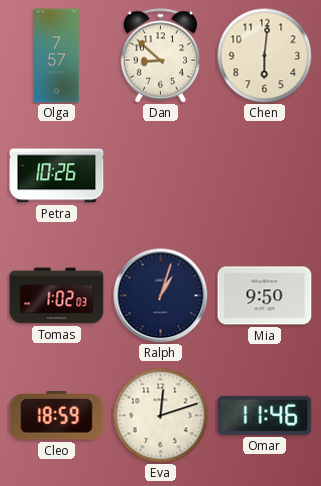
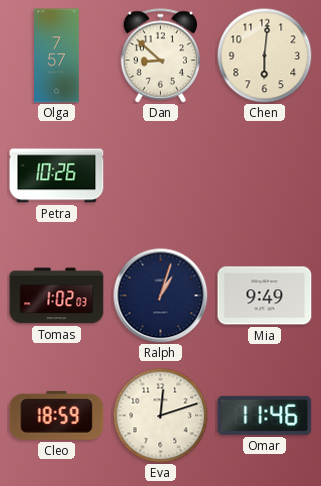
Mia: 9:50 -> 9:49 (265, 296)
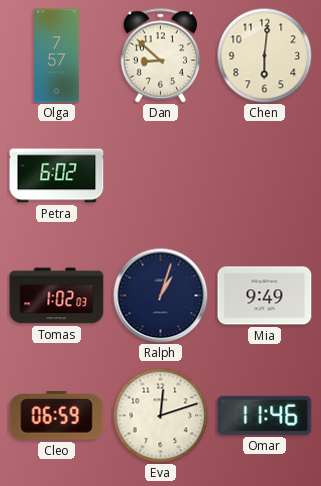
Petra: 10:26 -> 6:02 (57, 176)
Cleo: 18:59 -> 06:59 (57, 416)
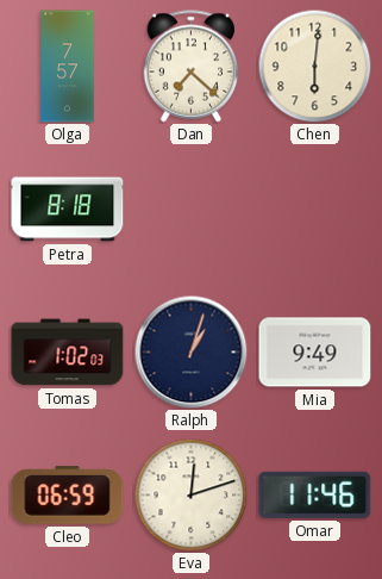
Dan: 8:52 -> 7:22 (192, 67)
Petra: 6:02 -> 8:18 (68, 210)
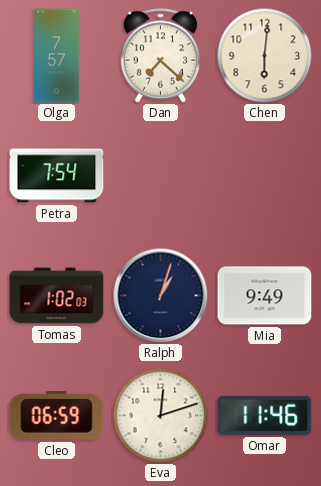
Petra: 8:18 -> 7:54 (57, 176)
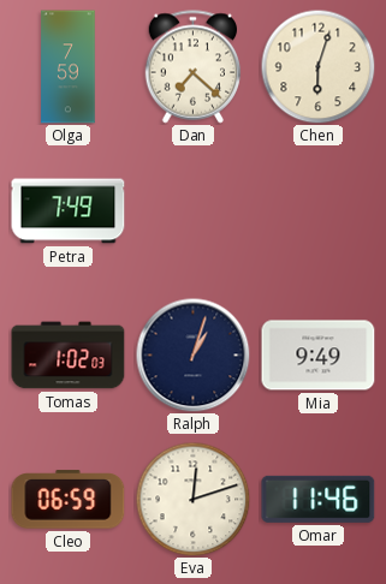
Olga: 7:57 -> 7:59 (69, 67)
Chen: 6:01 -> 6:03 (317, 66)
Petra: 7:54 -> 7:49 (69, 211)
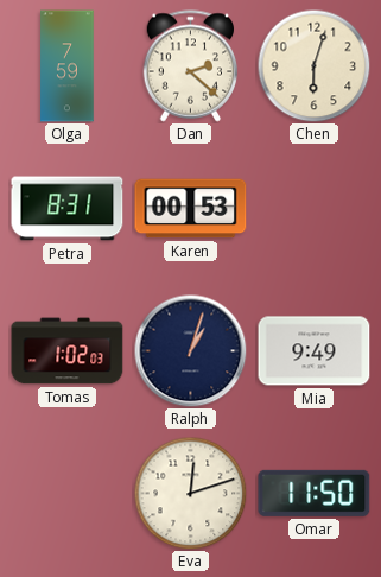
Dan: 7:22 -> 2:22 (191, 66)
Petra: 7:49 -> 8:31 (68, 209)
Karen: none -> 00:53 (191, 209)
Cleo: 06:59 -> none (69, 500)
Omar: 11:46 -> 11:50 (315, 493)
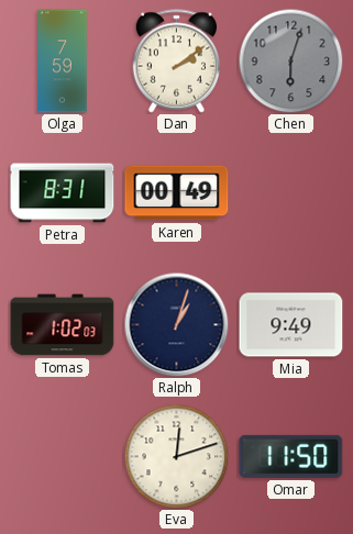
Dan: 2:22 -> 2:09 (177, 62)
Chen dial: cream -> grey (290, 60)
Karen: 00:53 -> 00:49 (177, 193)
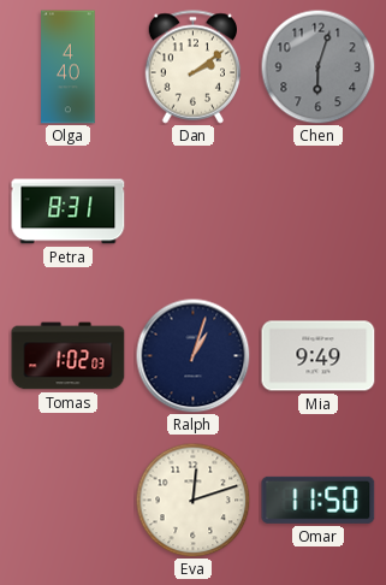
Olga: 7:59 -> 4:40 (69, 67)
Karen: 00:49 -> none (177, 193)
